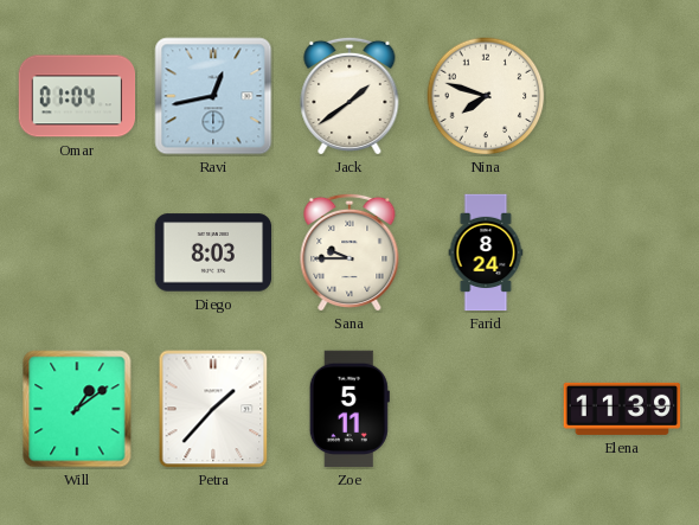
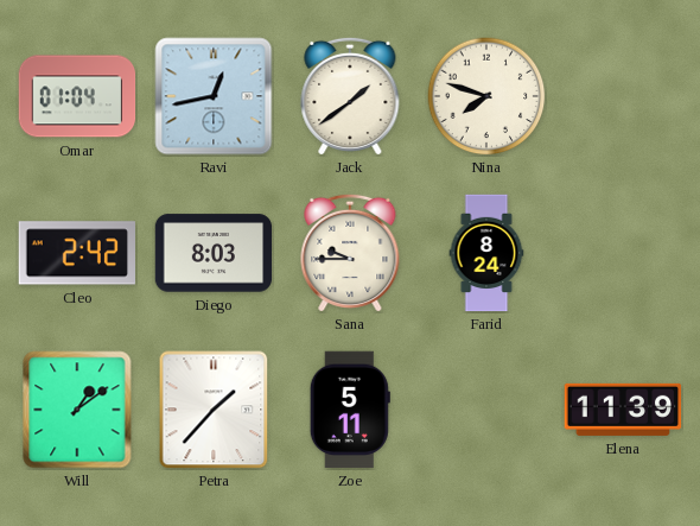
Cleo: none -> 2:42 (76, 253)
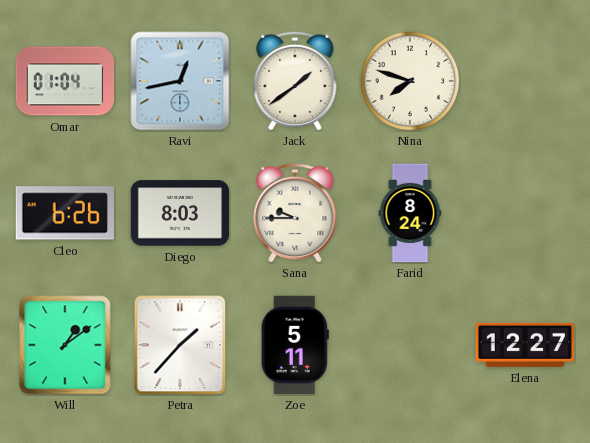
Cleo: 2:42 -> 6:26 (64, 213)
Elena: 11:39 -> 12:27 (525, 345)
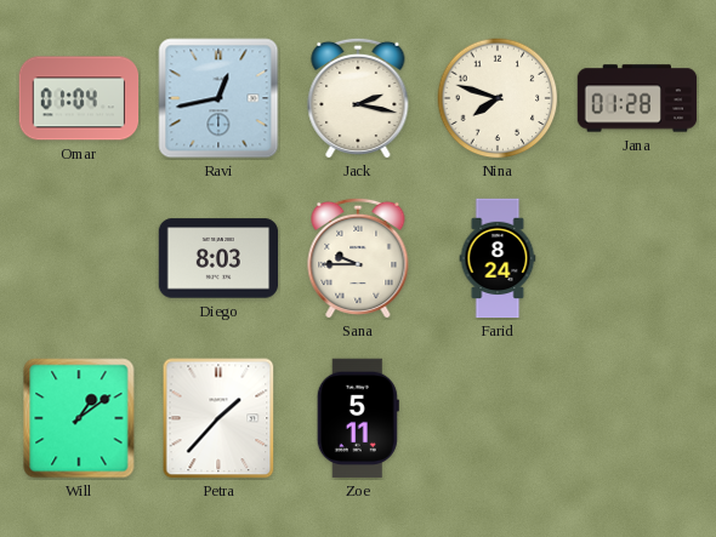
Jack: 1:39 -> 2:17 (358, 97)
Jana: none -> 01:28 (637, 98)
Cleo: 6:26 -> none (64, 213)
Elena: 12:27 -> none (525, 345)
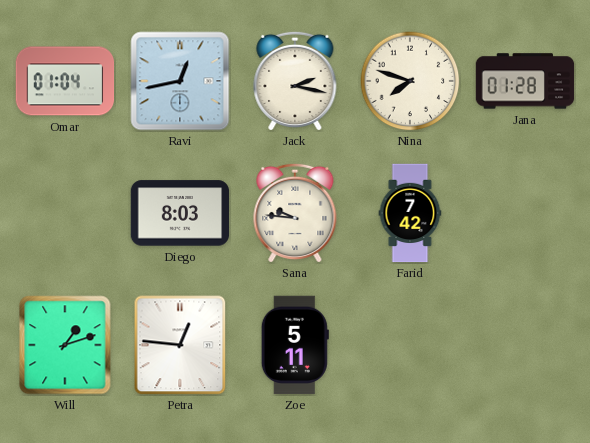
Sana: 9:45 -> 9:46 (295, 212)
Farid: 8:24 -> 7:42 (410, 213)
Will: 1:09 -> 1:12 (65, 345)
Petra: 1:37 -> 12:46 (180, 345)
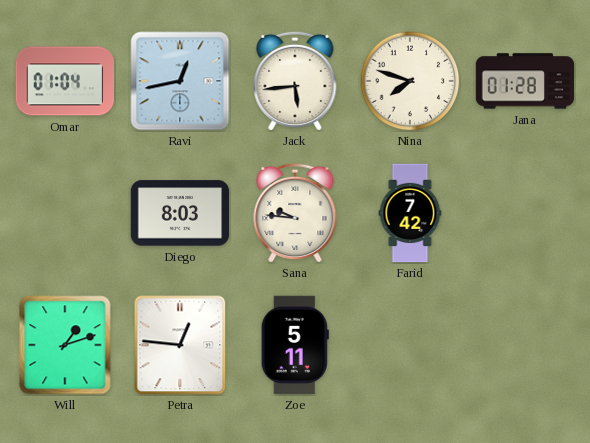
Jack: 2:17 -> 5:44 (295, 80)
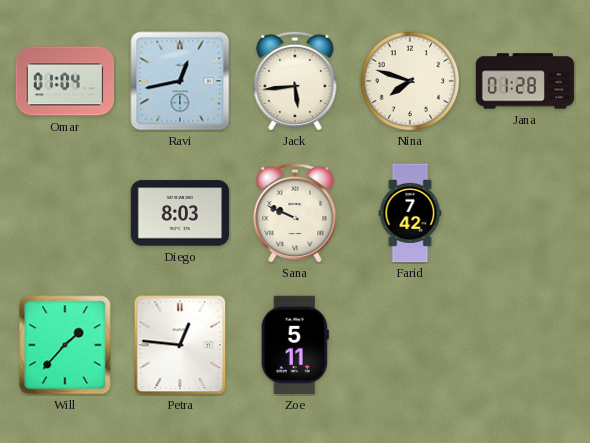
Sana: 9:46 -> 9:49 (295, 212)
Will: 1:12 -> 1:37 (65, 345)
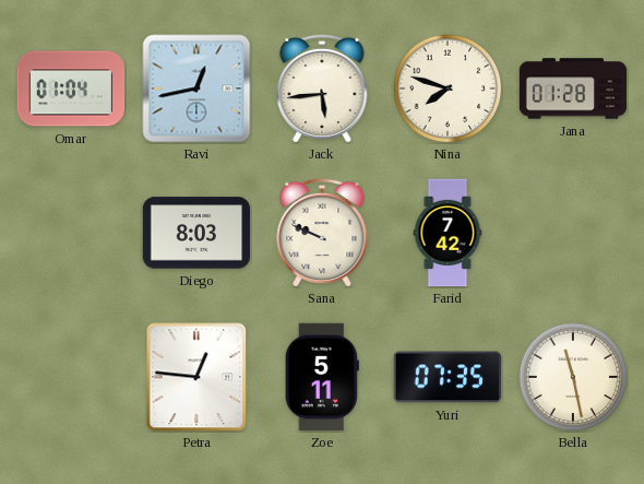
Will: 1:37 -> none (65, 345)
Yuri: none -> 07:35 (448, 377)
Bella: none -> 11:28 (573, 377)
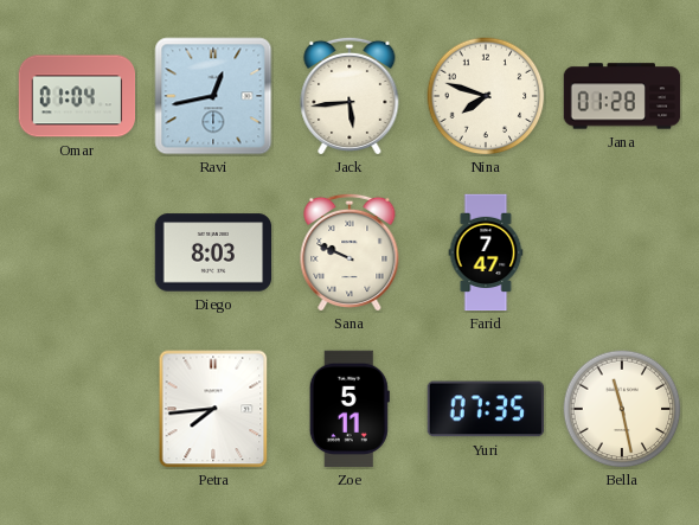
Farid: 7:42 -> 7:47 (486, 252)
Petra: 12:46 -> 7:44 (213, 409)
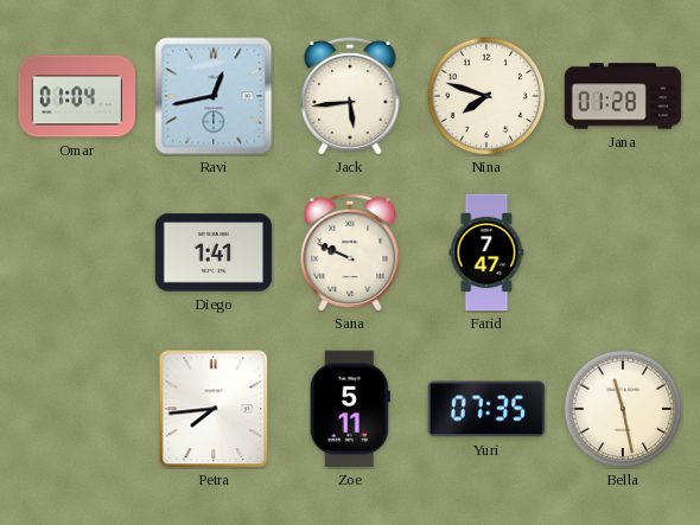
Diego: 8:03 -> 1:41 (214, 252)
